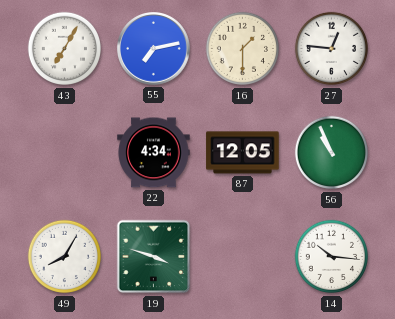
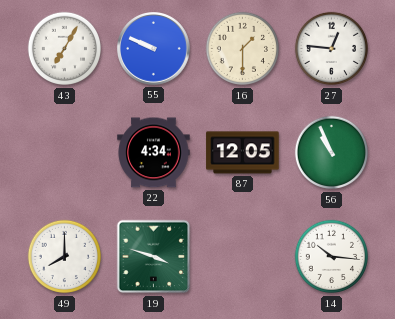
55: 7:13 -> 9:49 (154, 49)
49: 8:05 -> 8:00 (65, 257)
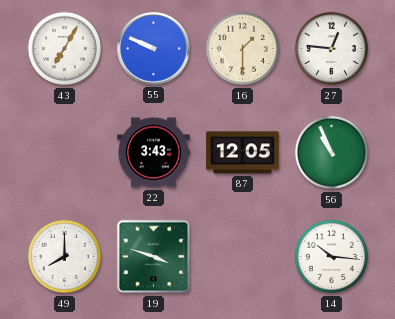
22: 4:34 -> 3:43 (154, 153)
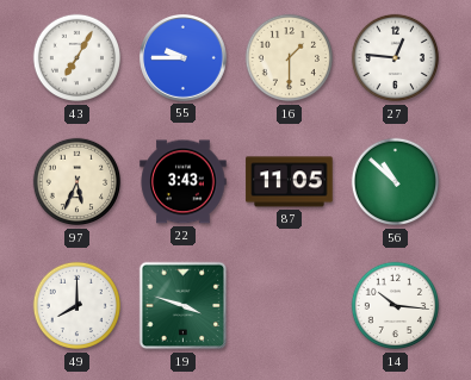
55: 9:49 -> 9:45 (184, 58)
97: none -> 5:34 (78, 182)
87: 12:05 -> 11:05 (290, 182)
56: 10:56 -> 10:52 (396, 182)
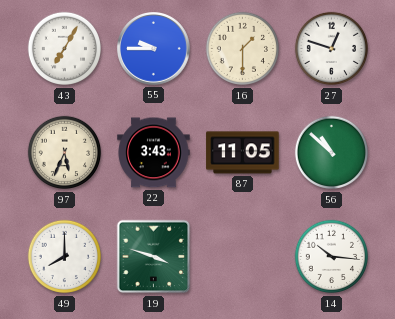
27: 12:46 -> 12:48 (332, 49)
